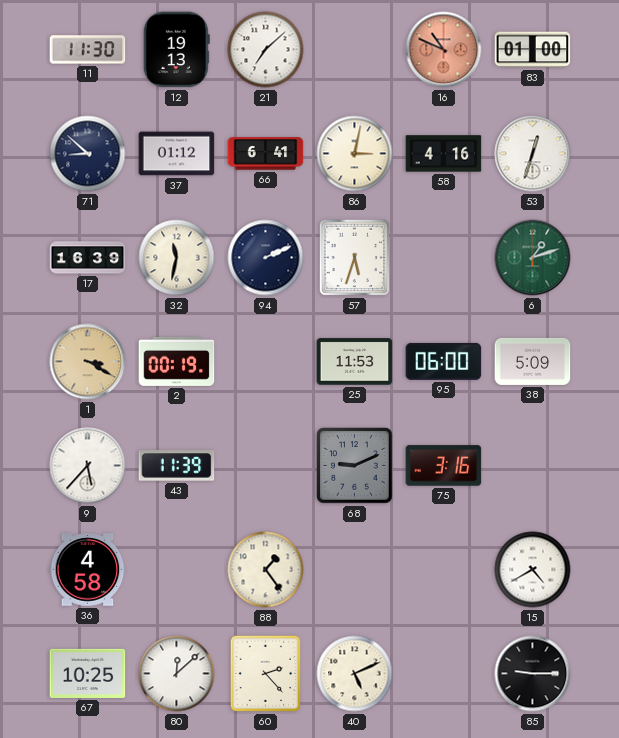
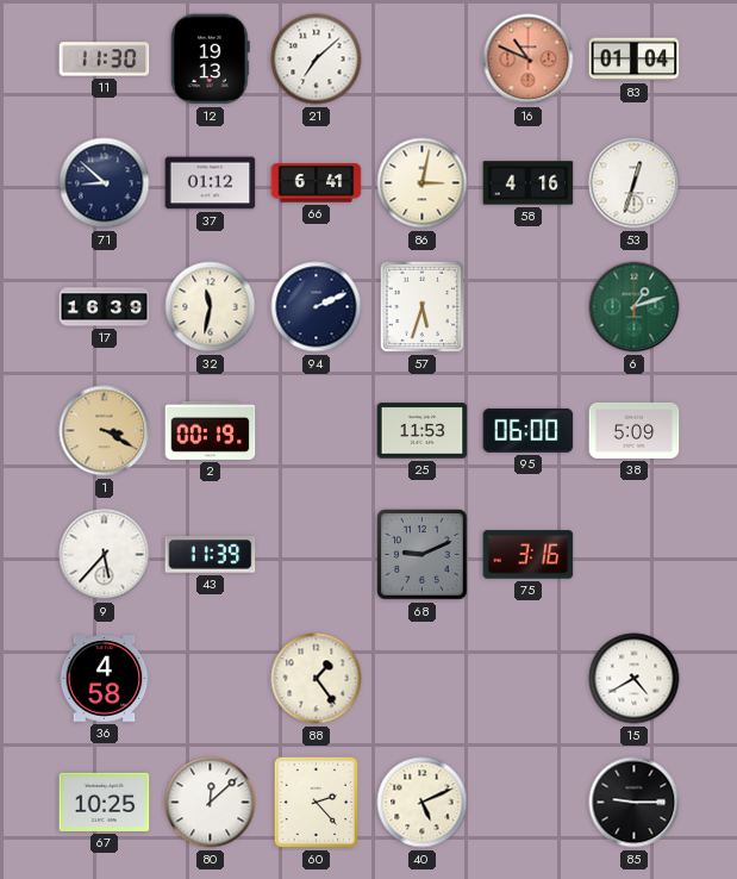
83: 01:00 -> 01:04 (635, 60)
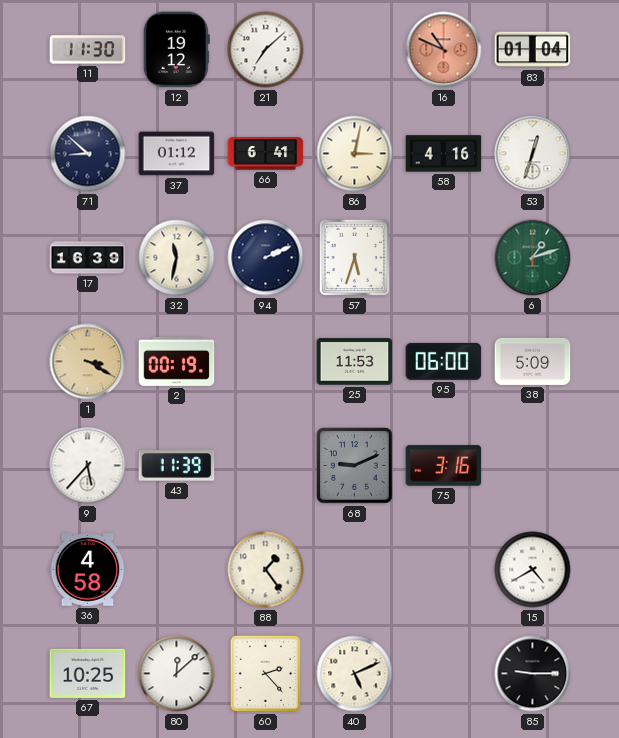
12: 19:13 -> 19:12 (176, 50)
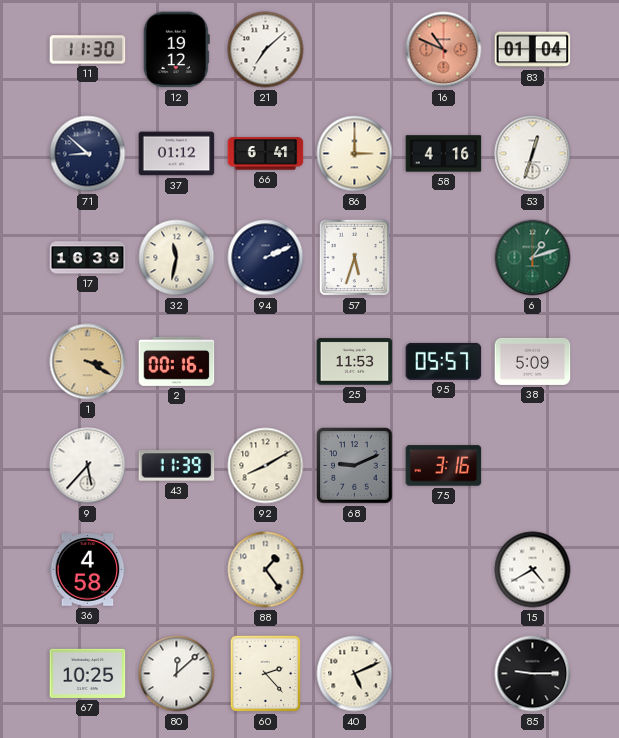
86: 3:02 -> 3:00 (355, 154)
2: 00:19 -> 00:16 (177, 361)
95: 06:00 -> 05:57 (444, 361)
92: none -> 8:10 (266, 466)
